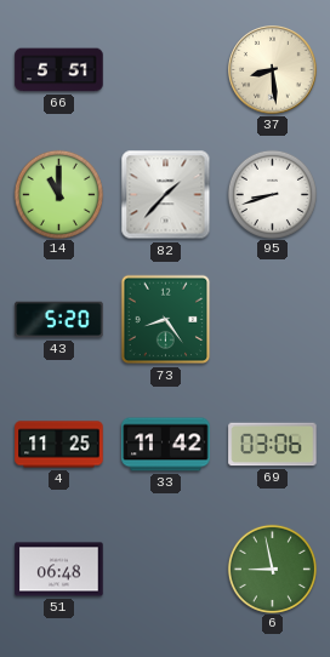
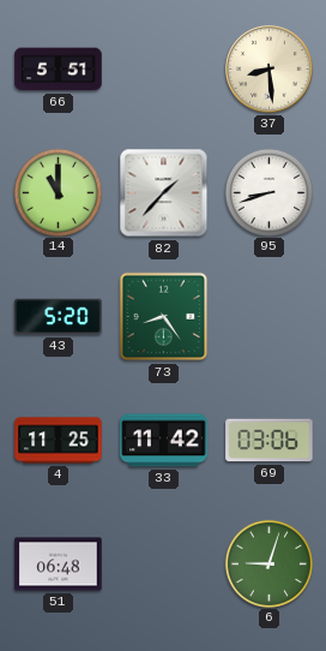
6: 8:58 -> 9:03 (268, 563)
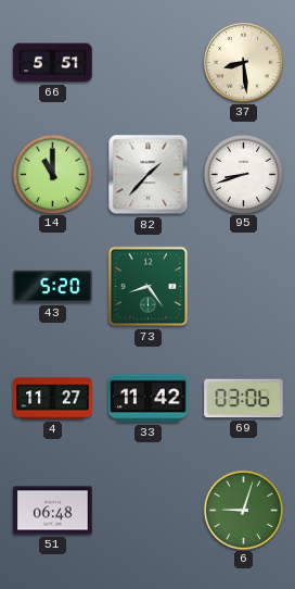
4: 11:25 -> 11:27 (53, 399)
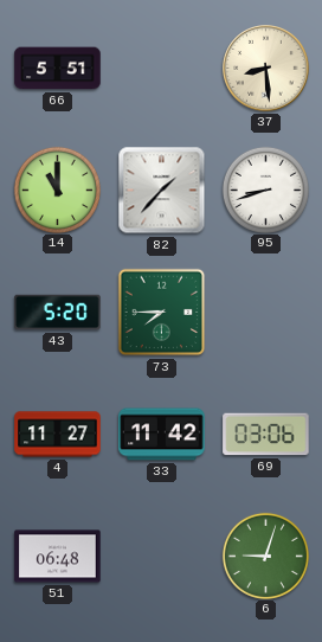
73: 8:24 -> 7:45 (162, 313)
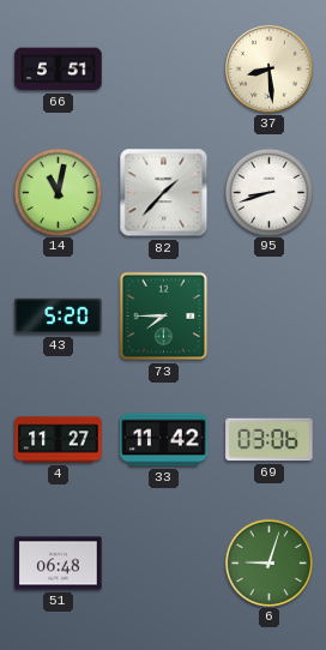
14: 11:00 -> 11:02 (58, 192)
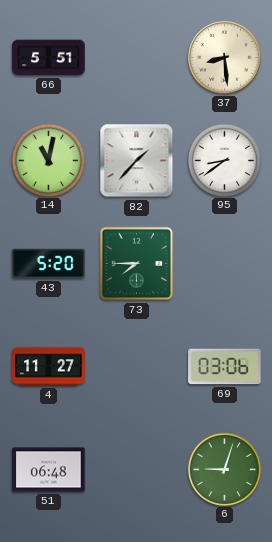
95: 8:42 -> 8:39 (224, 160)
33: 11:42 -> none (164, 440)
